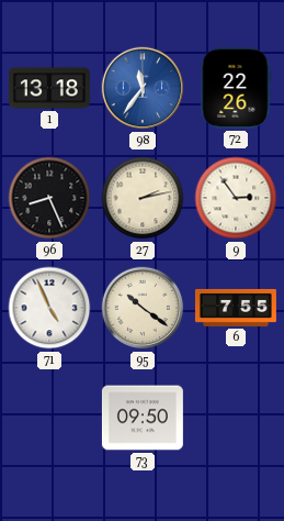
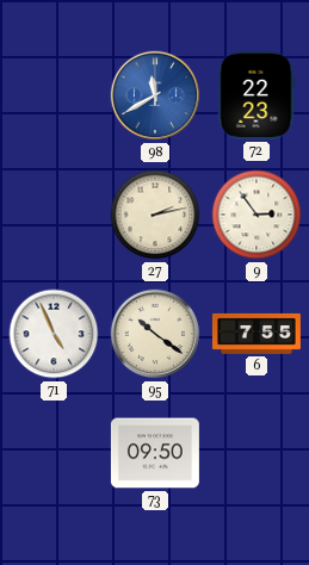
1: 13:18 -> none (49, 88)
98: 11:36 -> 11:40 (155, 95)
72: 22:26 -> 22:23 (257, 95)
96: 8:26 -> none (49, 198)
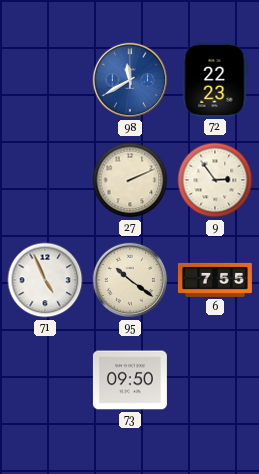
27: 2:13 -> 2:11 (130, 180)
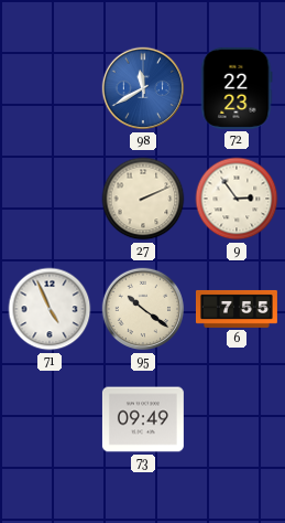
73: 09:50 -> 09:49 (143, 419)
